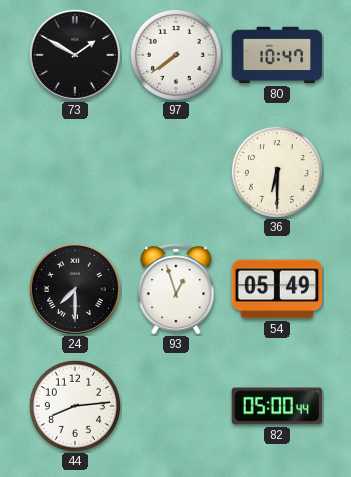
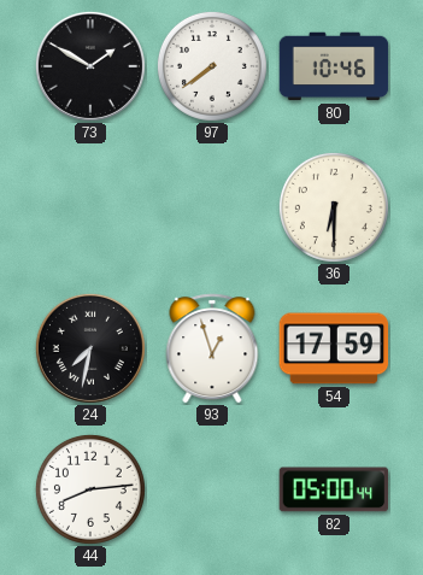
80: 10:47 -> 10:46 (334, 66)
24: 7:30 -> 7:32 (90, 348)
54: 05:49 -> 17:59 (334, 348)
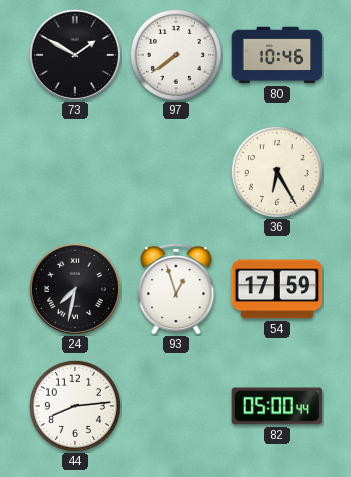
36: 6:30 -> 6:25 (277, 172)
